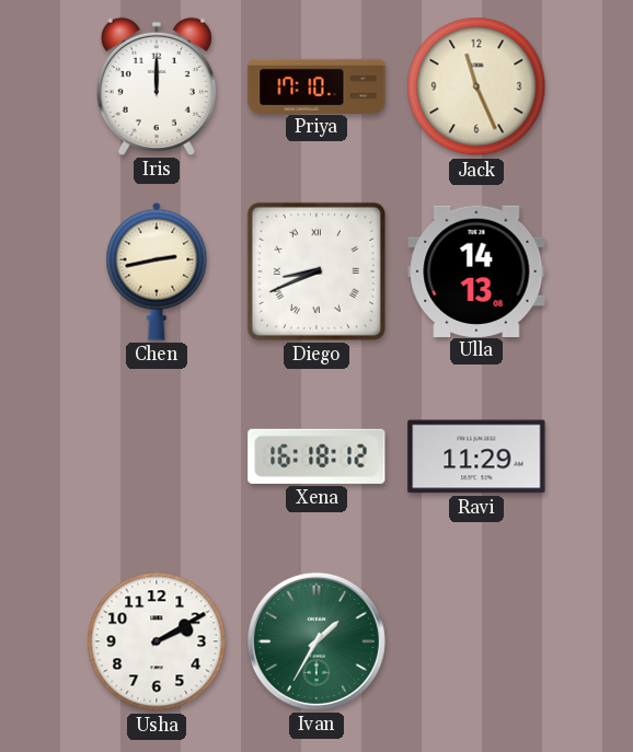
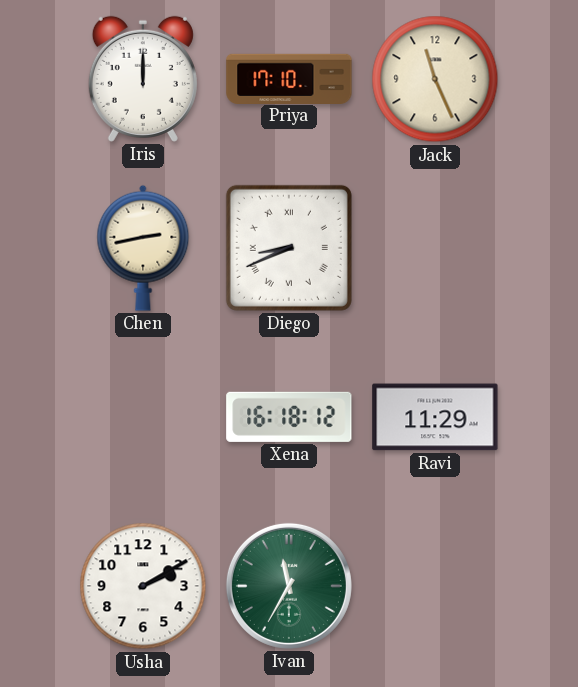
Ulla: 14:13 -> none (476, 270)
Ivan: 1:35 -> 11:35 (289, 586)
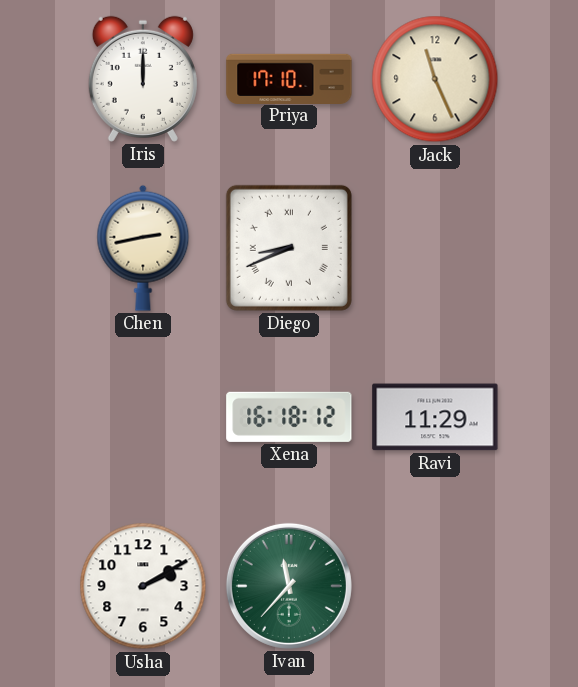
Ivan: 11:35 -> 11:37 (289, 586)
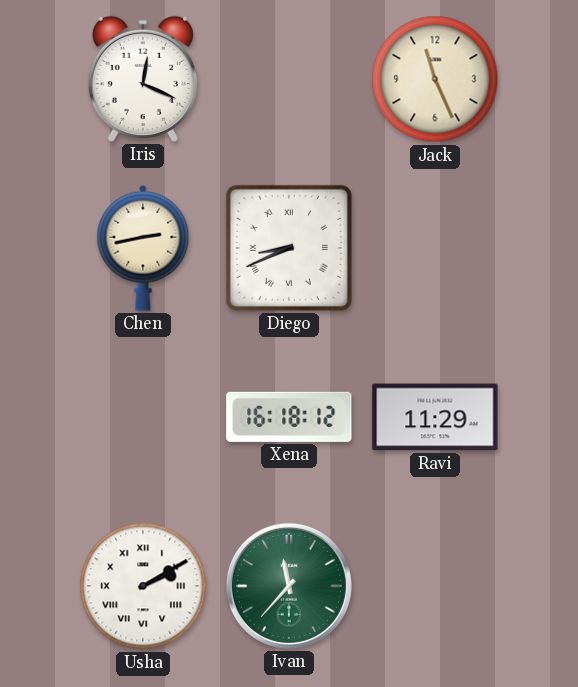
Iris: 12:00 -> 12:19 (143, 79)
Priya: 17:10 -> none (289, 78)
Usha numerals: Arabic -> Roman (143, 586)
